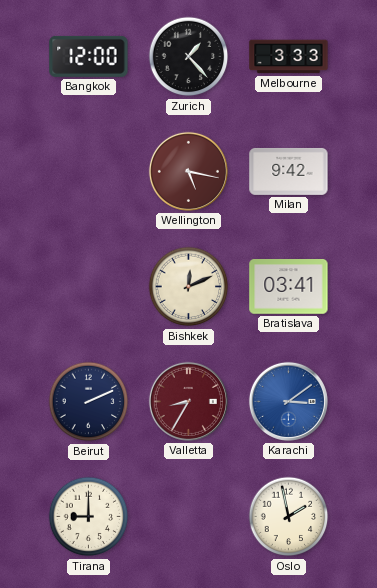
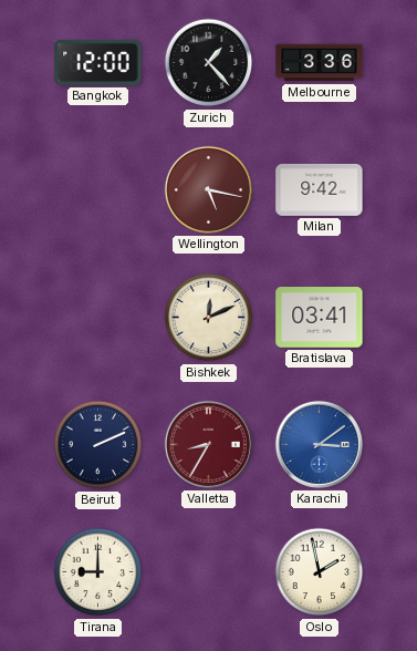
Melbourne: 3:33 -> 3:36 (320, 63)
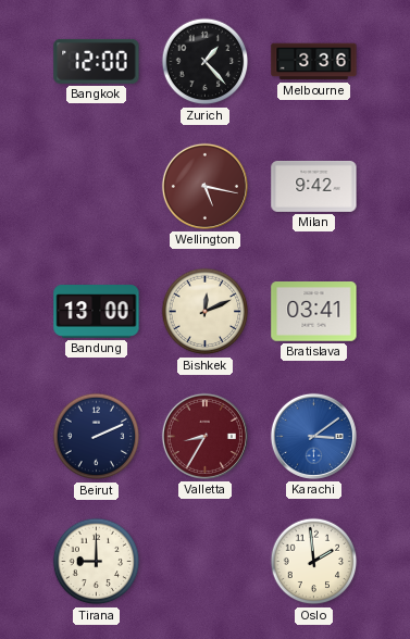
Bandung: none -> 13:00 (97, 312)
Oslo: 1:58 -> 1:59 (314, 562)
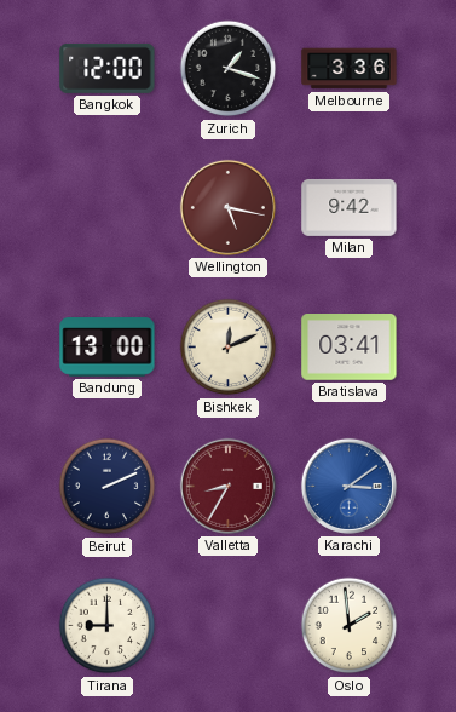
Zurich: 1:23 -> 1:18 (229, 69)
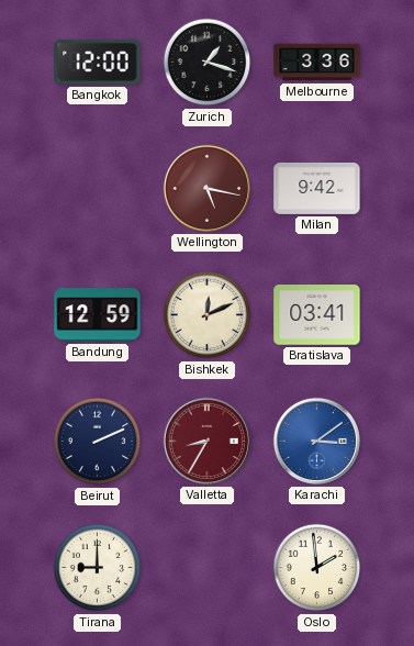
Bandung: 13:00 -> 12:59 (98, 315)
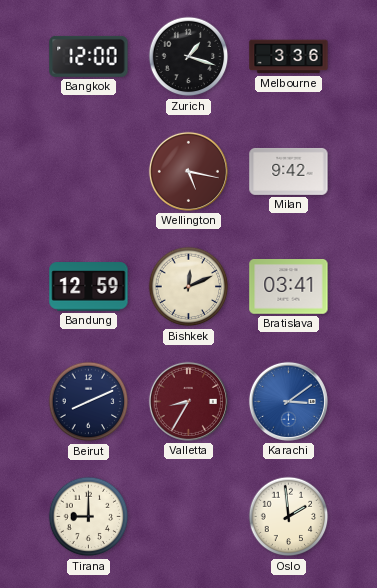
Beirut: 2:11 -> 8:11 (89, 402)
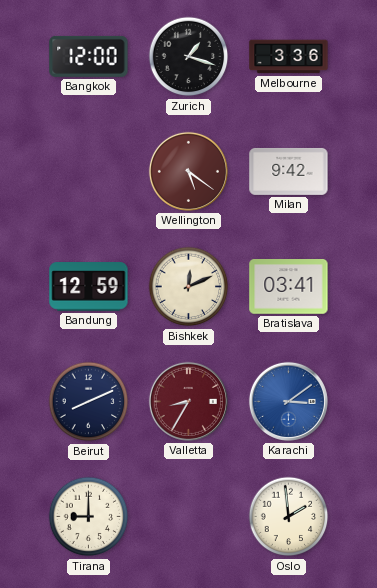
Wellington: 5:17 -> 5:21 (188, 171)
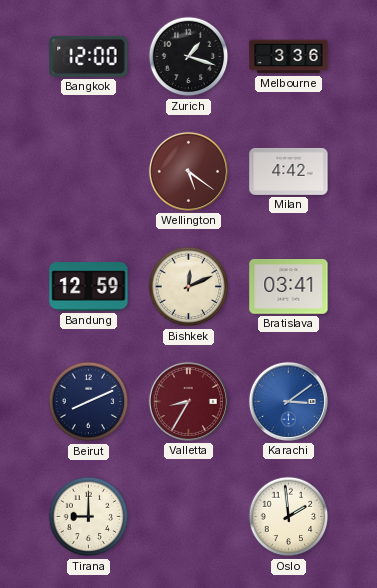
Milan: 9:42 -> 4:42 (289, 171)
